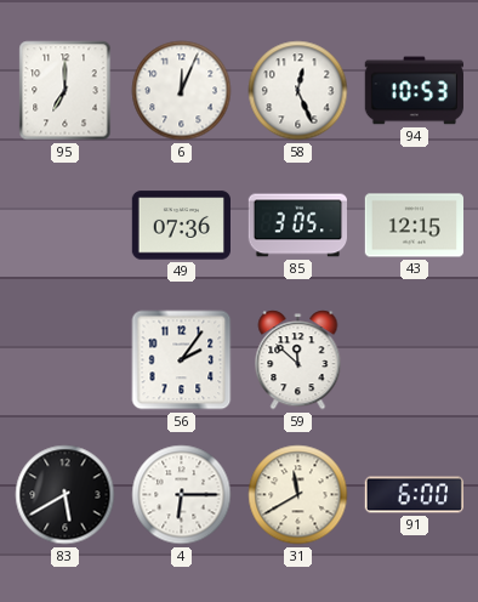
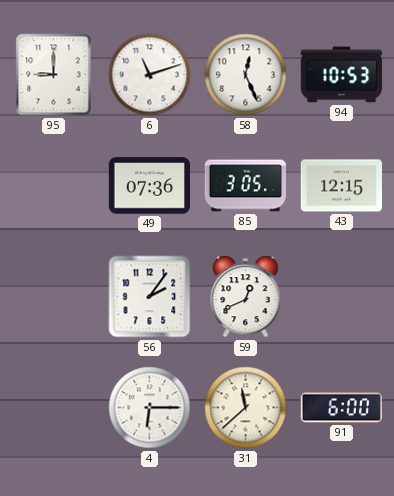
95: 7:00 -> 9:00 (54, 75)
6: 12:04 -> 11:12 (150, 75)
59: 11:52 -> 12:41 (246, 297)
83: 5:40 -> none (66, 495)
31: 11:40 -> 11:38 (246, 408)
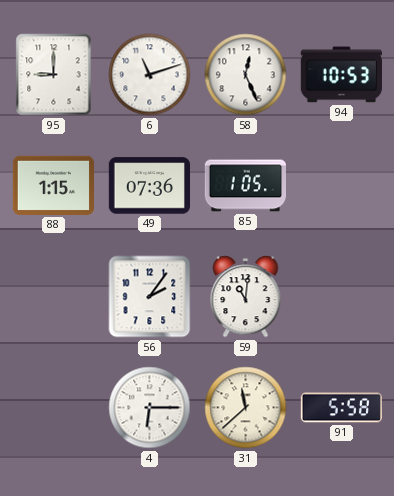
88: none -> 1:15 (53, 185)
85: 3:05 -> 1:05 (246, 186)
43: 12:15 -> none (341, 186)
59: 12:41 -> 11:01 (246, 297)
91: 6:00 -> 5:58 (341, 408)
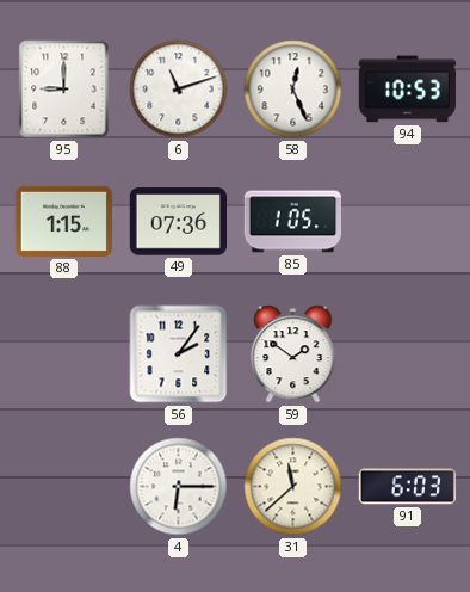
59: 11:01 -> 1:51 (293, 354)
91: 5:58 -> 6:03 (407, 487)
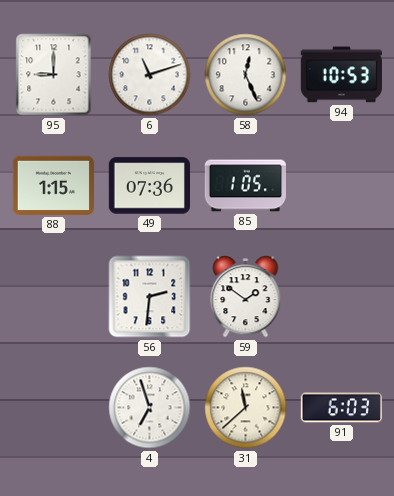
56: 2:06 -> 2:31 (150, 297)
4: 6:15 -> 6:57 (150, 408)
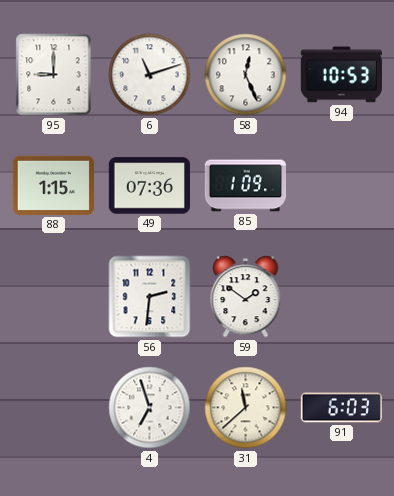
85: 1:05 -> 1:09 (246, 186)
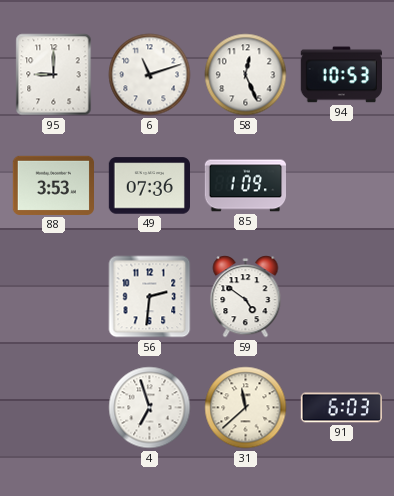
88: 1:15 -> 3:53 (53, 185)
59: 1:51 -> 4:51 (246, 297)
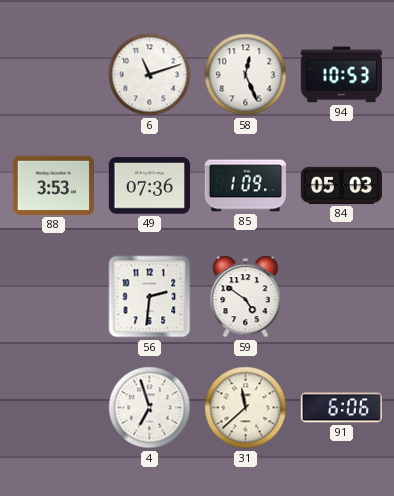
95: 9:00 -> none (54, 75)
84: none -> 05:03 (341, 185)
91: 6:03 -> 6:06 (341, 408)
